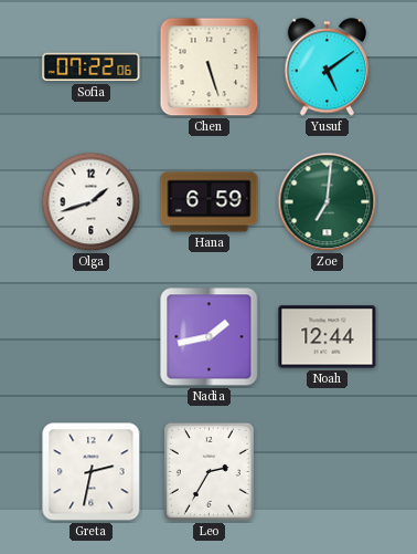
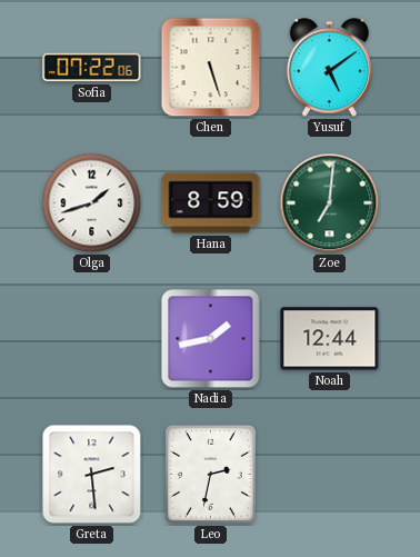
Hana: 6:59 -> 8:59 (211, 203)
Greta: 2:32 -> 2:29 (92, 475)
Leo: 2:35 -> 2:32 (210, 474)
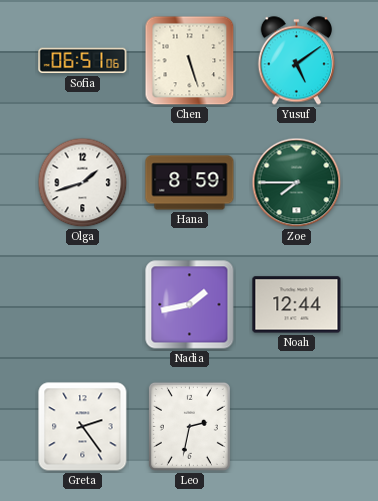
Sofia: 07:22 -> 06:51 (83, 61)
Zoe: 7:01 -> 7:45 (297, 183)
Greta: 2:29 -> 2:24 (83, 427)
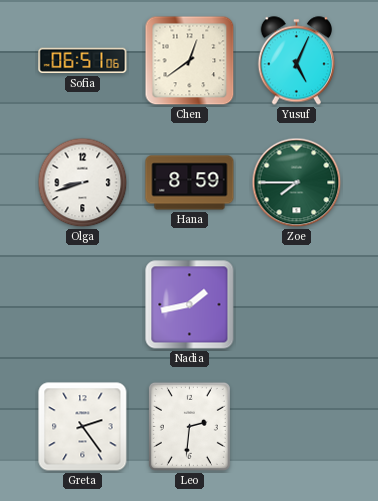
Chen: 5:27 -> 12:39 (190, 61)
Yusuf: 5:09 -> 5:04 (296, 61)
Olga: 1:42 -> 8:42 (83, 183)
Noah: 12:44 -> none (297, 305)
Leo: 2:32 -> 2:31 (189, 426)
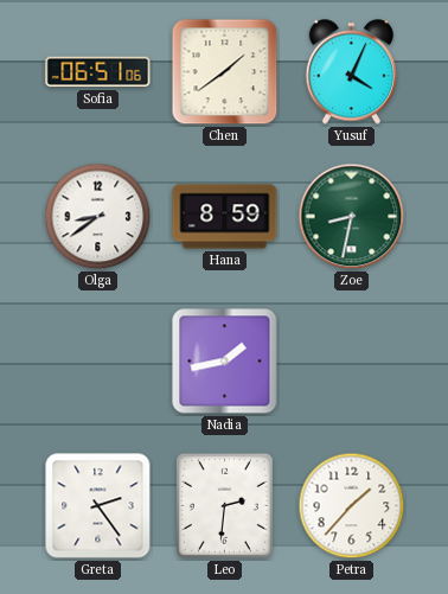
Chen: 12:39 -> 1:39 (225, 72)
Yusuf: 5:04 -> 4:04 (351, 72)
Olga: 8:42 -> 8:39 (98, 217)
Zoe: 7:45 -> 8:32 (352, 217)
Petra: none -> 1:37 (352, 506)
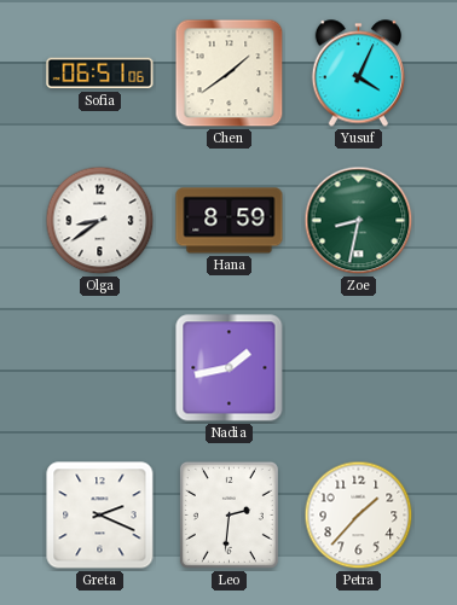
Greta: 2:24 -> 2:19 (100, 516)
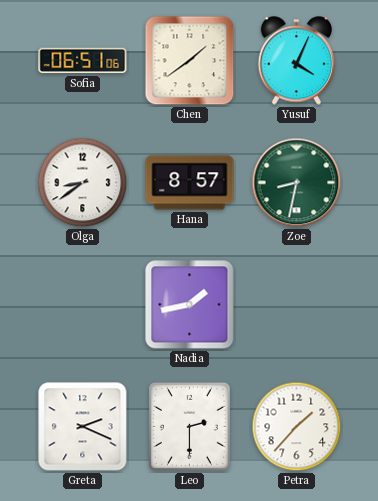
Hana: 8:59 -> 8:57 (190, 183)
Leo: 2:31 -> 2:30 (189, 426)
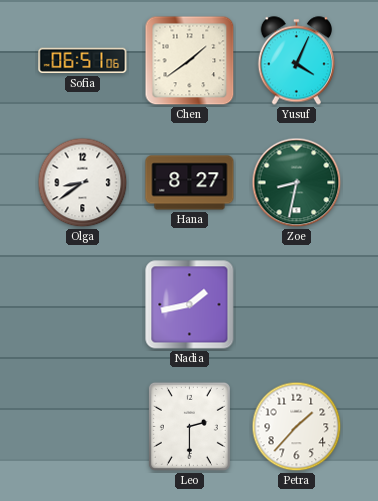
Hana: 8:57 -> 8:27 (190, 183)
Greta: 2:19 -> none (83, 427)
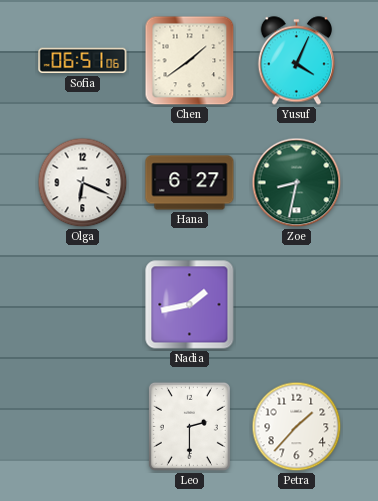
Olga: 8:39 -> 6:19 (83, 183)
Hana: 8:27 -> 6:27 (190, 183)
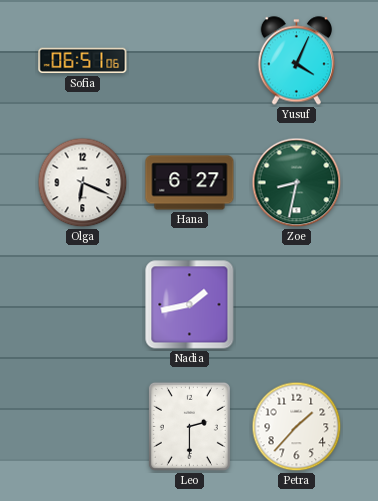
Chen: 1:39 -> none (190, 61)
